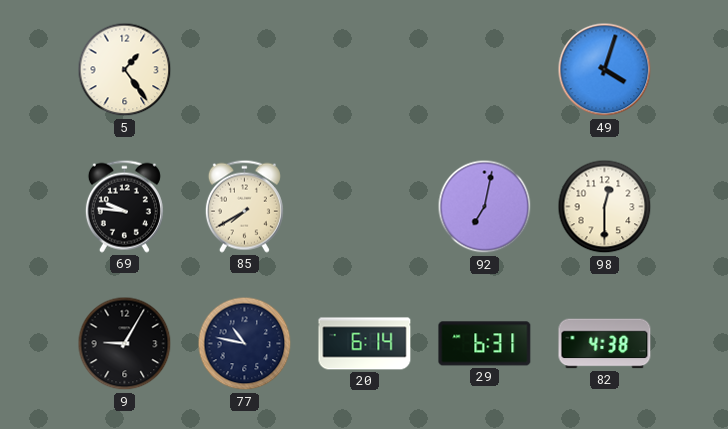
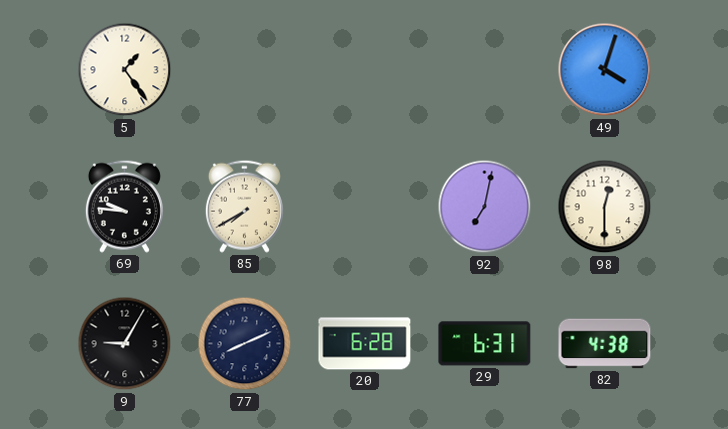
77: 10:47 -> 8:11 (245, 344)
20: 6:14 -> 6:28 (365, 344)
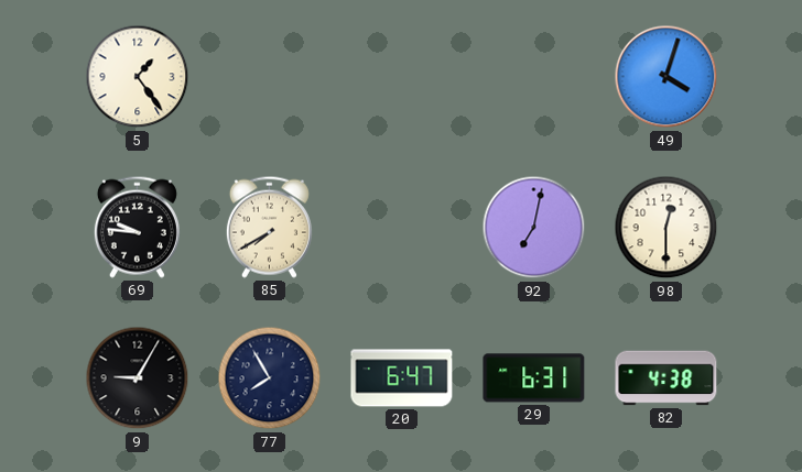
77: 8:11 -> 7:55 (270, 378)
20: 6:28 -> 6:47 (402, 378)
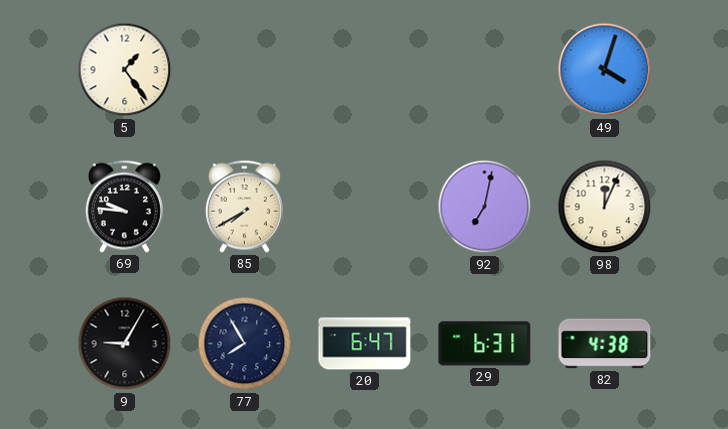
98: 12:30 -> 12:04 (605, 207)
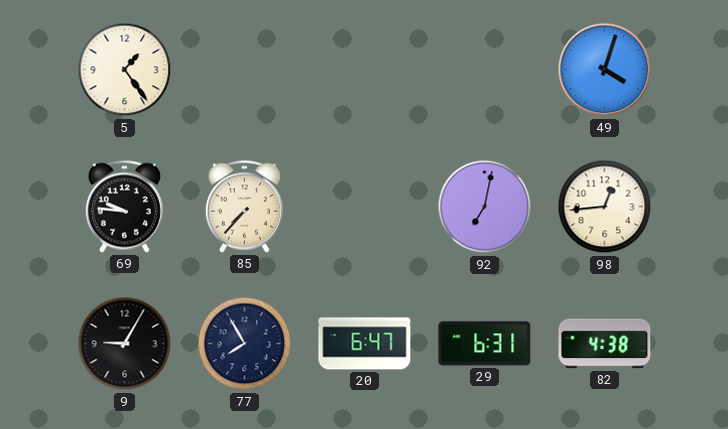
85: 7:40 -> 7:37 (244, 206)
98: 12:04 -> 12:44 (605, 207)
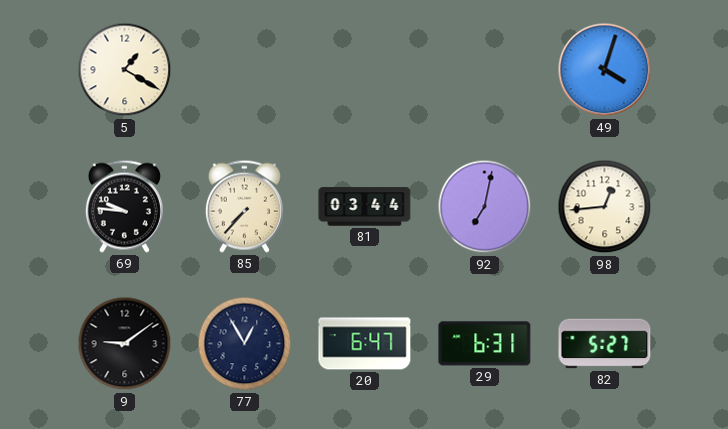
5: 1:24 -> 1:20 (125, 70)
81: none -> 03:44 (365, 207)
9: 9:05 -> 9:09 (125, 344)
77: 7:55 -> 12:55 (245, 344)
82: 4:38 -> 5:27 (605, 344)
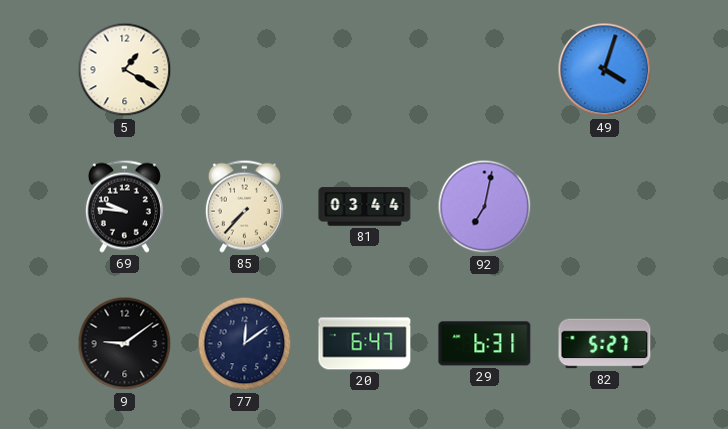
98: 12:44 -> none (605, 207)
77: 12:55 -> 12:09 (245, 344)
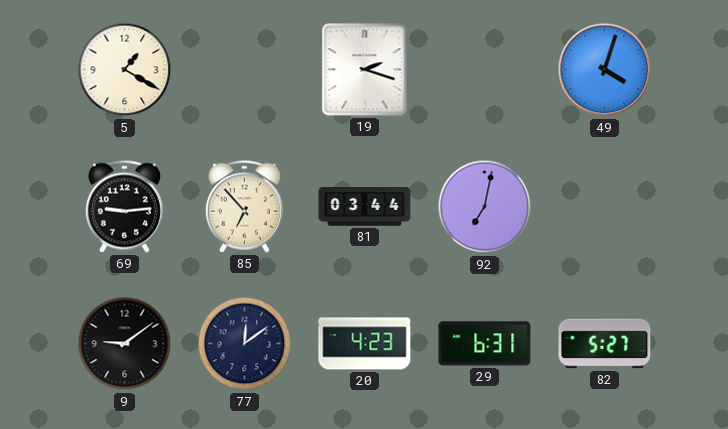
19: none -> 2:18 (365, 70)
69: 9:46 -> 9:14 (124, 206)
85: 7:37 -> 6:53 (244, 206)
20: 6:47 -> 4:23 (365, 344)
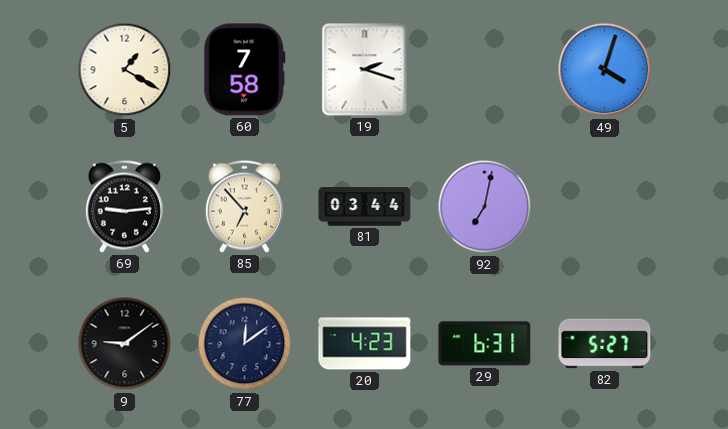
60: none -> 7:58 (245, 70)
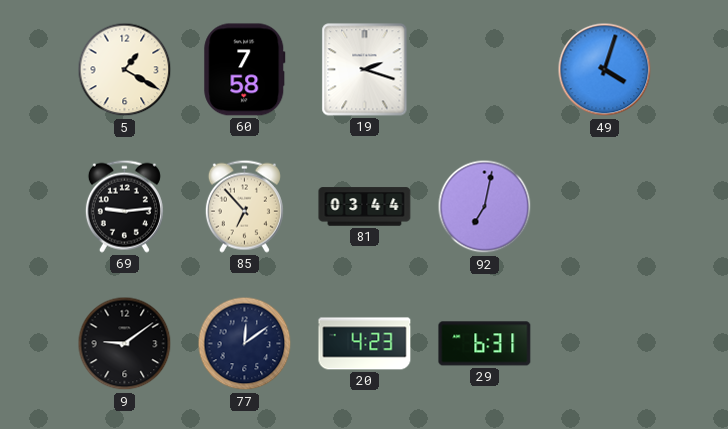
82: 5:27 -> none (605, 344)
